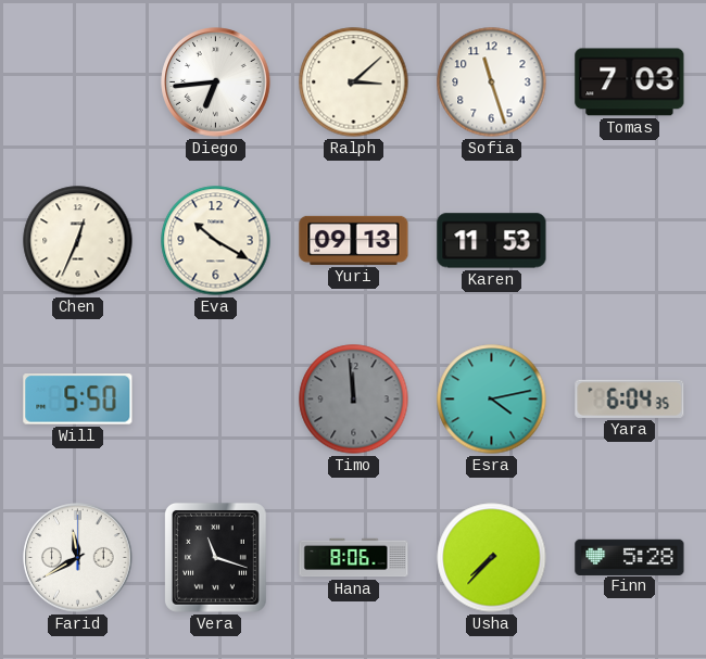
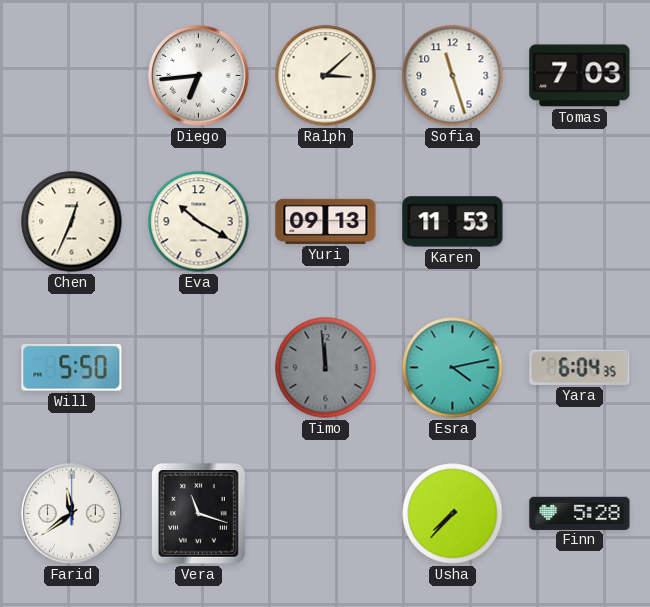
Farid: 11:40 -> 11:39 (72, 514)
Hana: 8:06 -> none (354, 558)
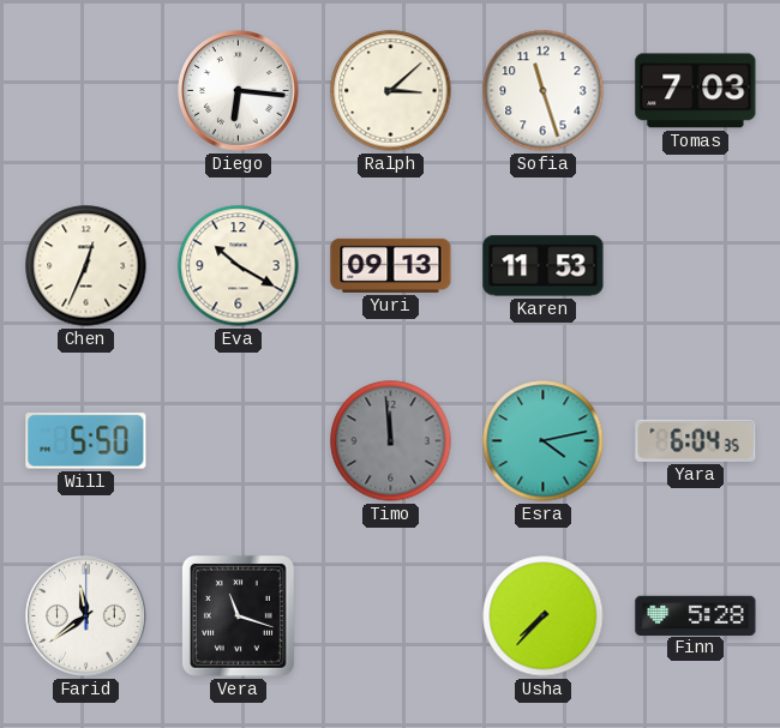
Diego: 6:44 -> 6:16 (239, 91)
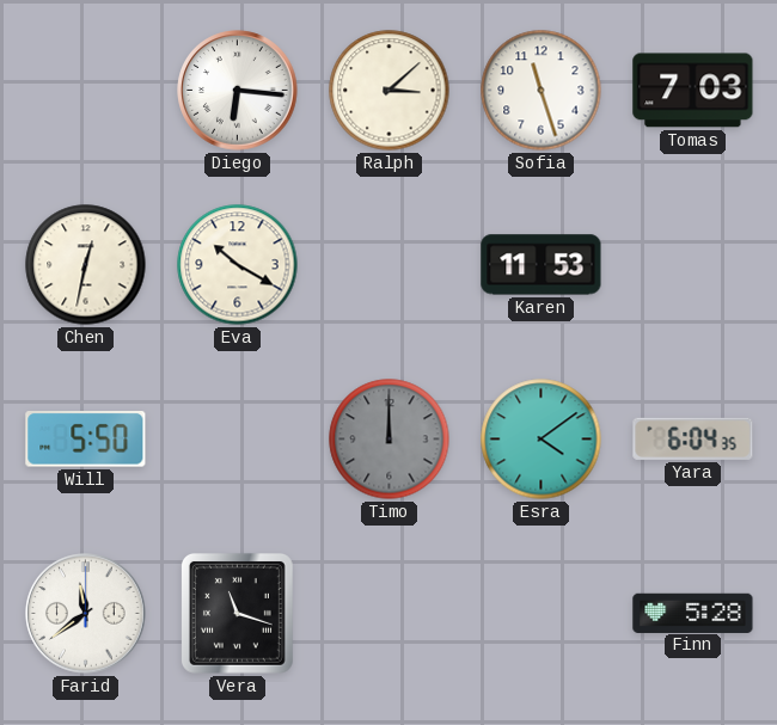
Chen: 12:34 -> 12:32 (86, 265)
Yuri: 09:13 -> none (391, 265)
Timo: 11:59 -> 12:00 (390, 440)
Esra: 4:13 -> 4:09 (542, 440)
Usha: 7:37 -> none (544, 616)
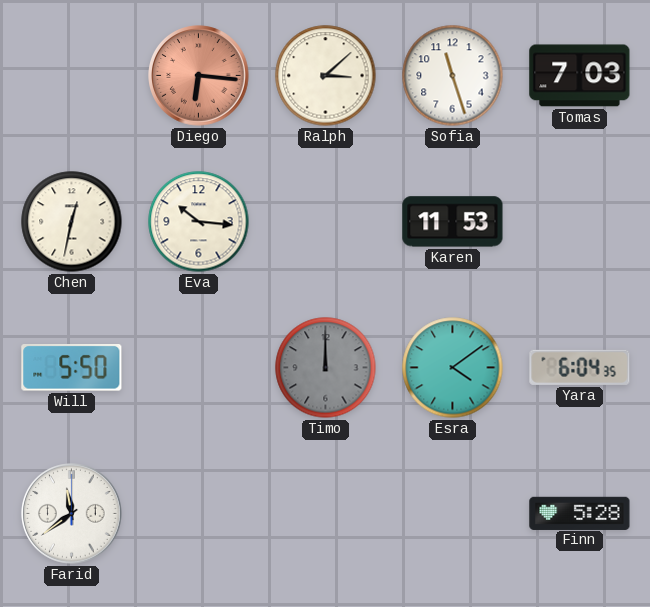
Diego dial: white -> salmon (199, 76)
Eva: 10:20 -> 10:16 (199, 222)
Vera: 11:18 -> none (237, 613)
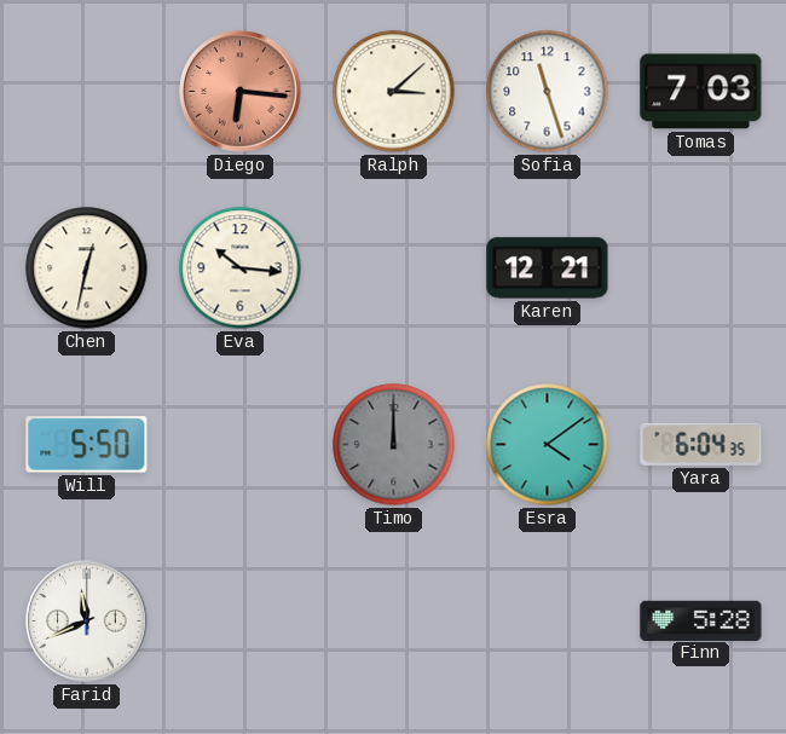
Karen: 11:53 -> 12:21 (548, 268)
Farid: 11:39 -> 11:41 (87, 622)
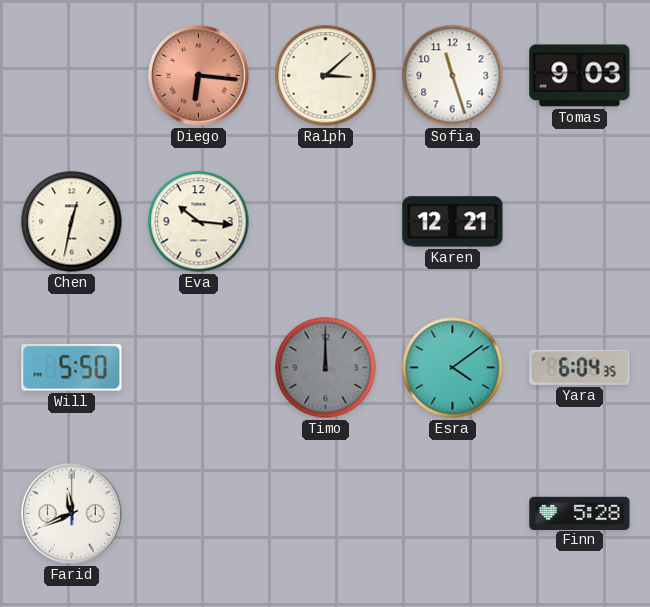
Tomas: 7:03 -> 9:03 (580, 76)
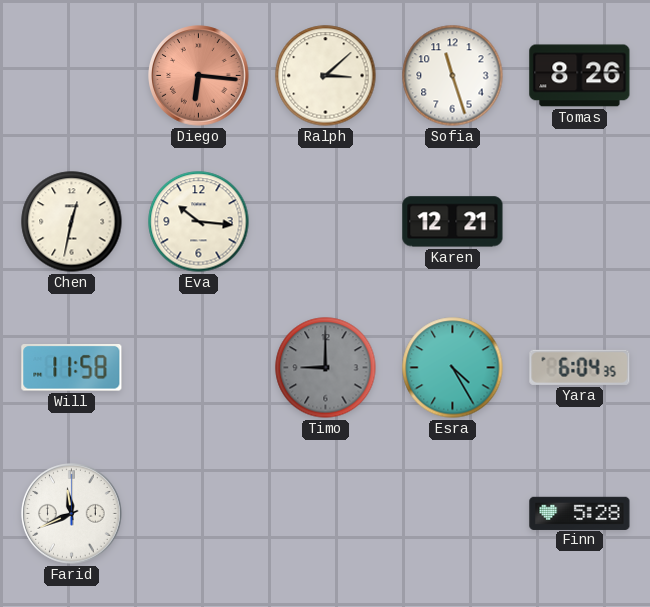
Tomas: 9:03 -> 8:26 (580, 76)
Will: 5:50 -> 11:58 (72, 368)
Timo: 12:00 -> 9:00 (326, 368)
Esra: 4:09 -> 4:25 (453, 368)
